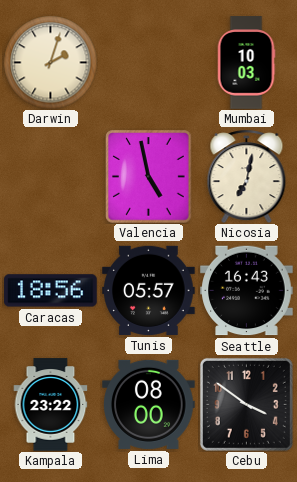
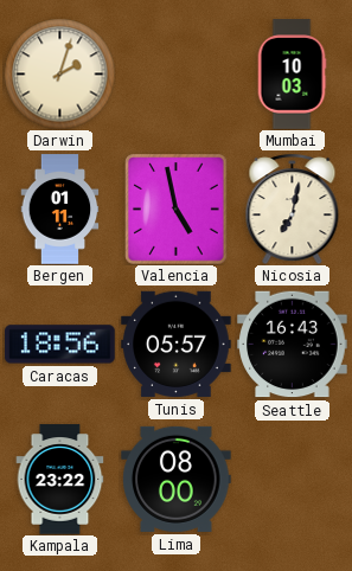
Bergen: none -> 01:11 (60, 210)
Cebu: 3:51 -> none (246, 404)
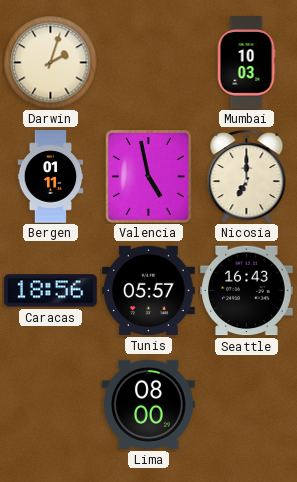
Nicosia: 7:02 -> 7:00 (247, 176)
Kampala: 23:22 -> none (60, 480)
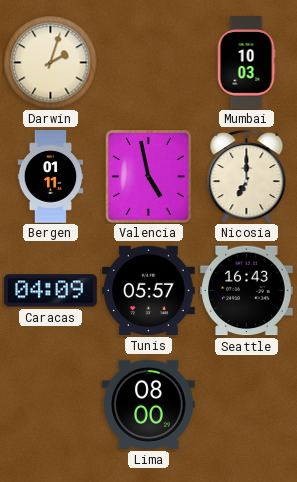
Caracas: 18:56 -> 04:09 (51, 291)
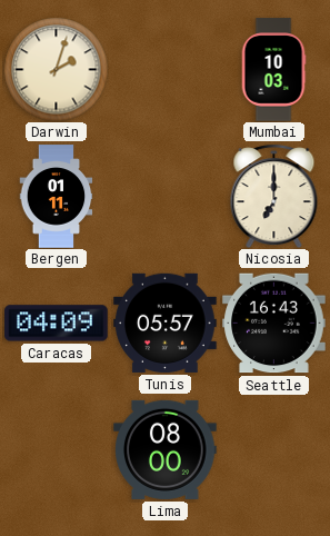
Valencia: 4:58 -> none (149, 177)
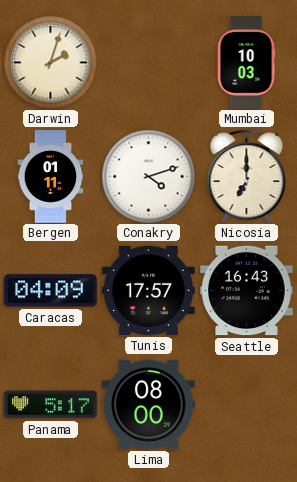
Conakry: none -> 4:12 (148, 176)
Tunis: 05:57 -> 17:57 (149, 290)
Panama: none -> 5:17 (51, 405)
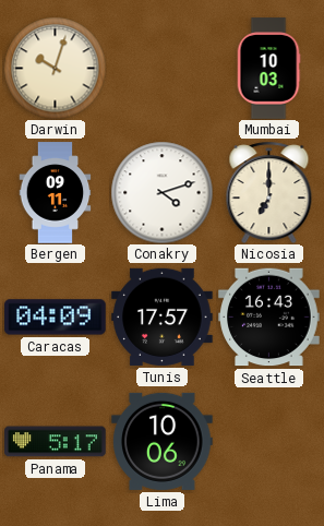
Darwin: 2:03 -> 10:03 (55, 68)
Bergen: 01:11 -> 09:11 (56, 193)
Lima: 08:00 -> 10:06 (163, 441)
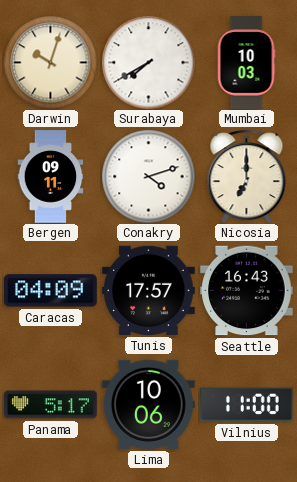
Surabaya: none -> 7:40 (148, 62)
Vilnius: none -> 11:00 (247, 405)
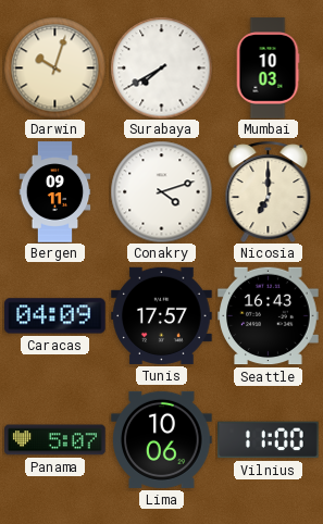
Panama: 5:17 -> 5:07 (55, 440)
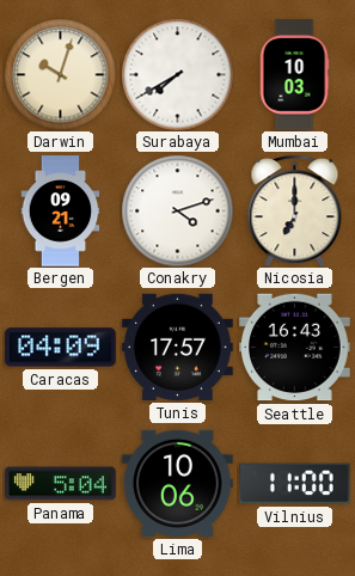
Bergen: 09:11 -> 09:21 (61, 212)
Panama: 5:07 -> 5:04 (61, 484)
